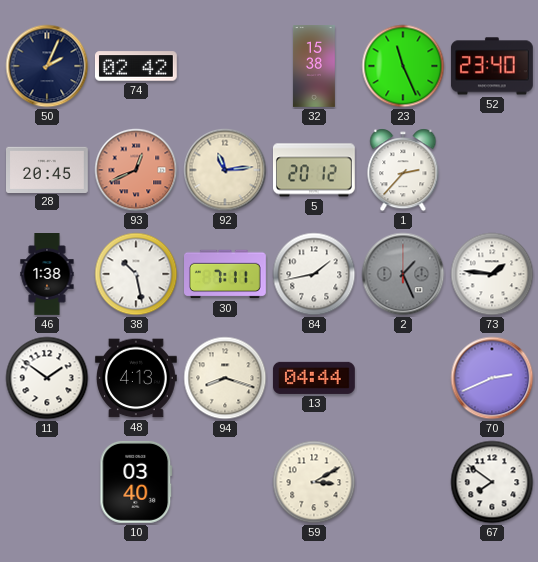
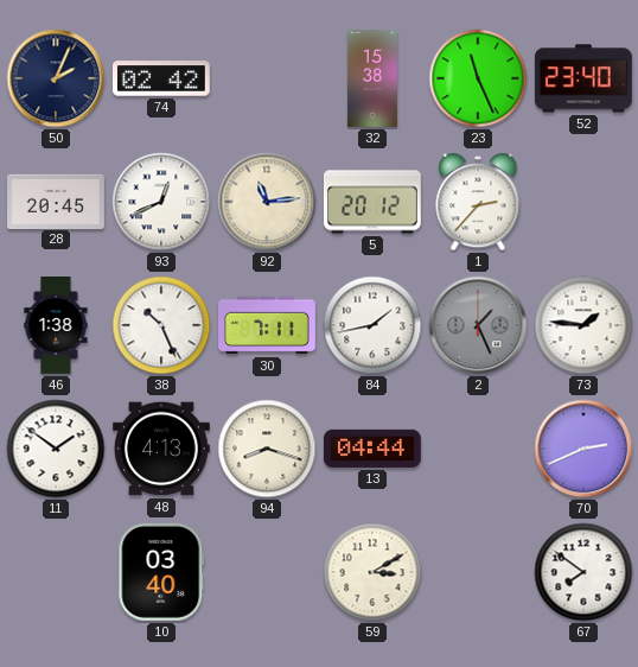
93 dial: salmon -> white (161, 202)
38: 10:28 -> 10:26 (161, 325)
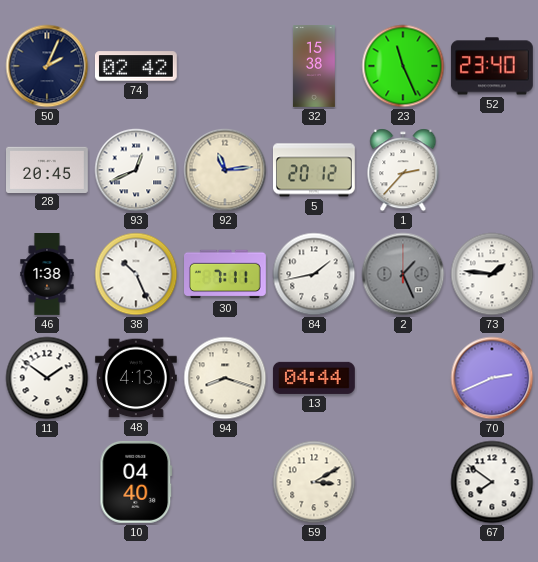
10: 03:40 -> 04:40 (136, 482)
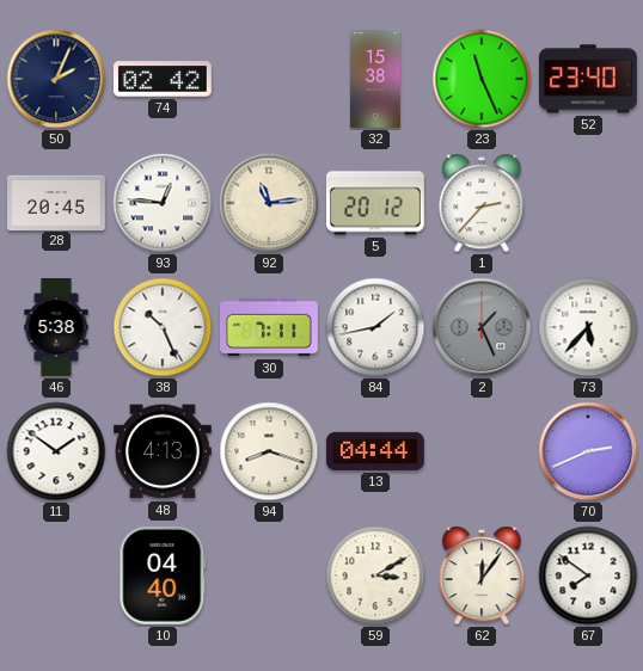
93: 12:41 -> 12:46 (163, 203)
46: 1:38 -> 5:38 (56, 327)
73: 1:46 -> 5:37 (588, 327)
62: none -> 12:06 (482, 575)
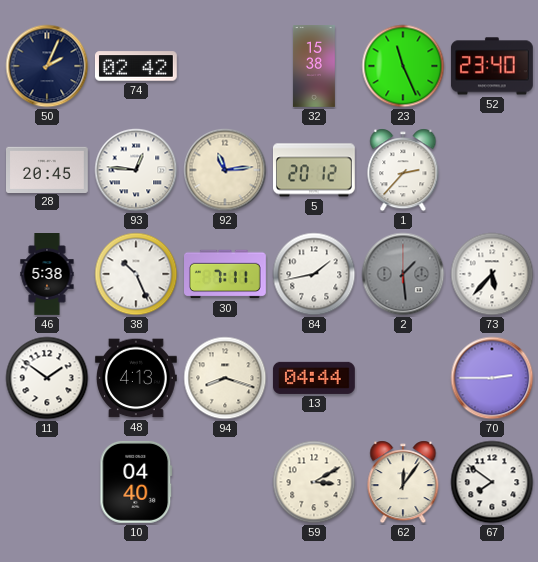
2: 1:26 -> 1:29 (403, 274)
70: 2:41 -> 2:45 (492, 378)
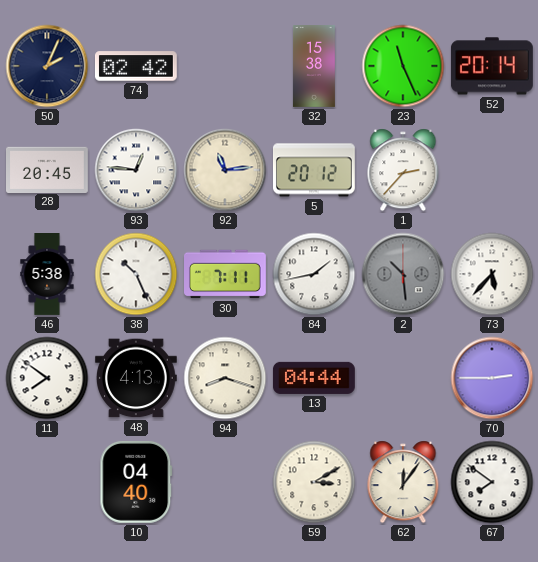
52: 23:40 -> 20:14 (492, 66)
2: 1:29 -> 10:29 (403, 274)
11: 1:51 -> 7:51 (47, 378)
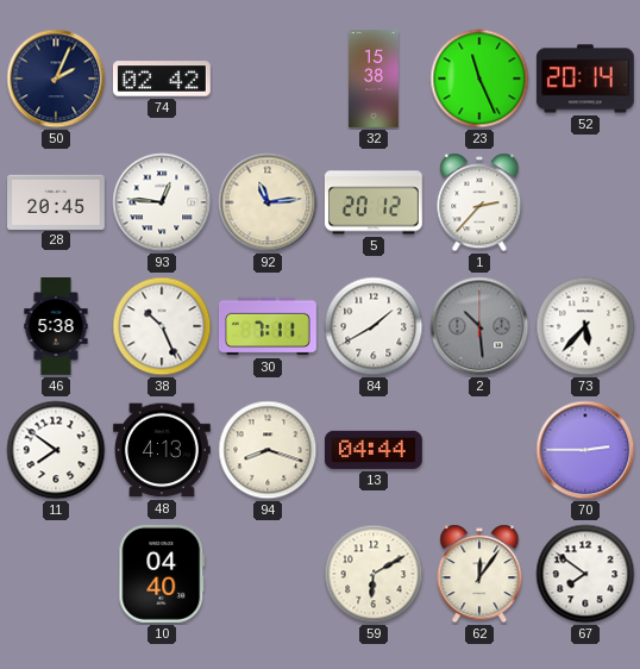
84: 1:43 -> 1:40 (374, 326)
59: 3:10 -> 6:10 (374, 574)
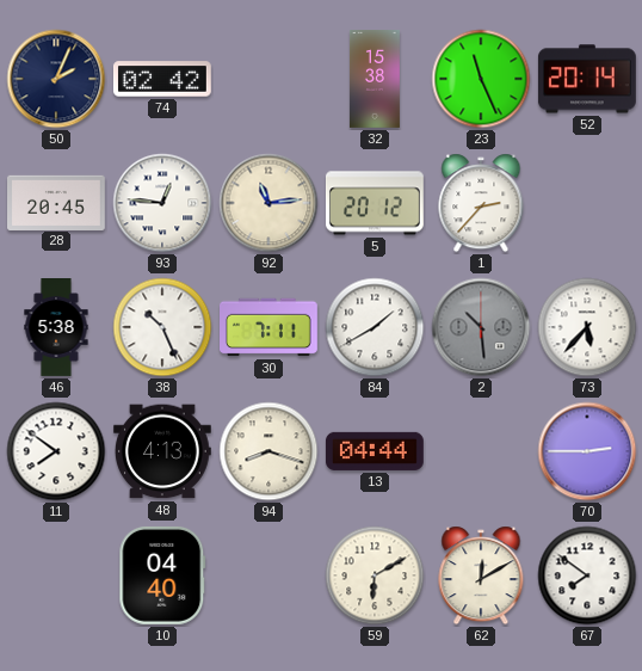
62: 12:06 -> 12:10 (481, 575)
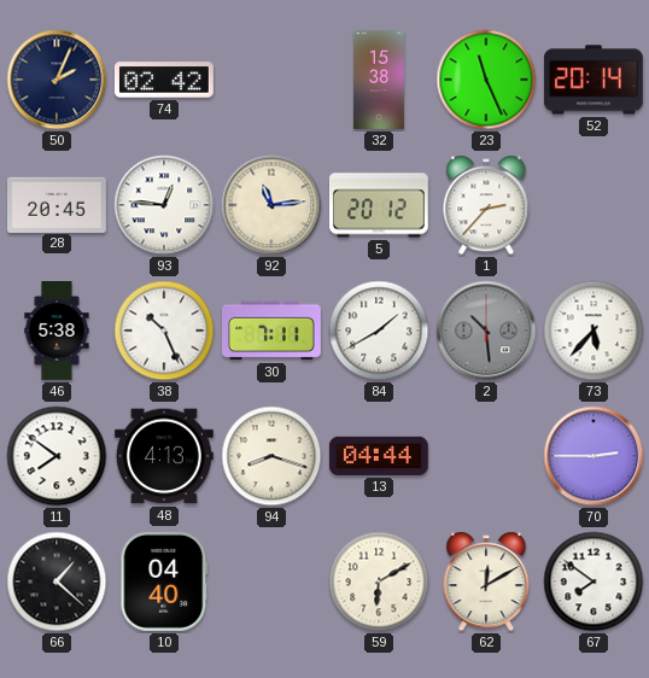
66: none -> 1:22 (57, 581)
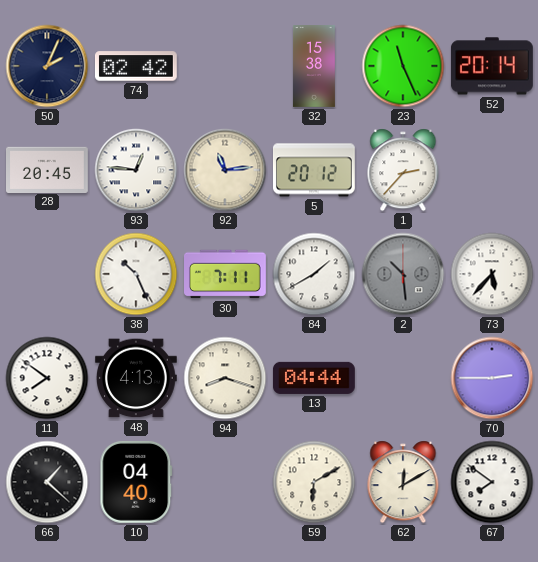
46: 5:38 -> none (57, 331)
